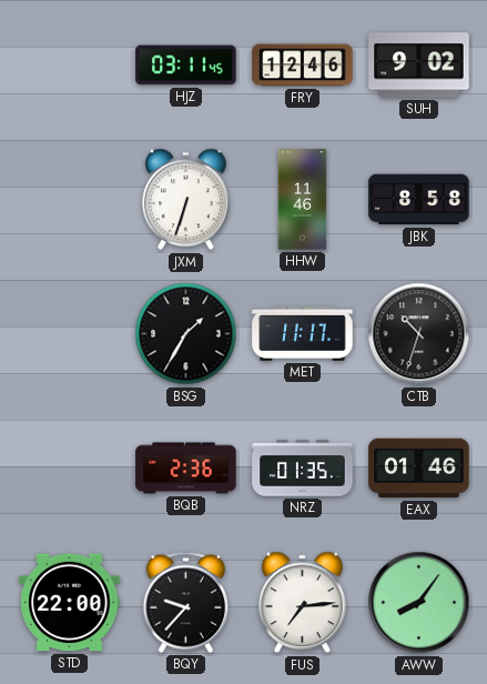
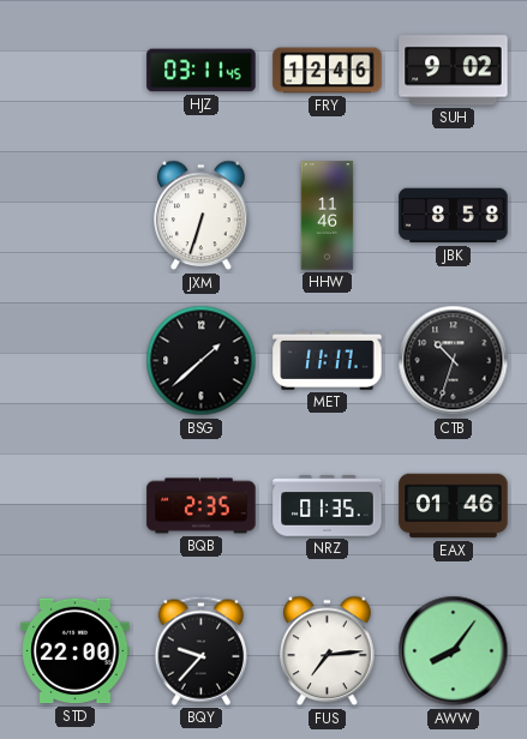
BSG: 1:35 -> 1:38 (202, 361)
BQB: 2:36 -> 2:35 (202, 506)
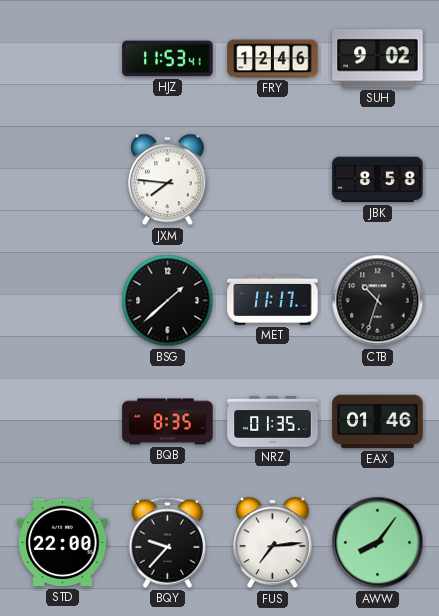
HJZ: 03:11 -> 11:53 (168, 59)
JXM: 6:33 -> 7:46 (168, 180)
HHW: 11:46 -> none (328, 216)
BQB: 2:35 -> 8:35 (168, 422)
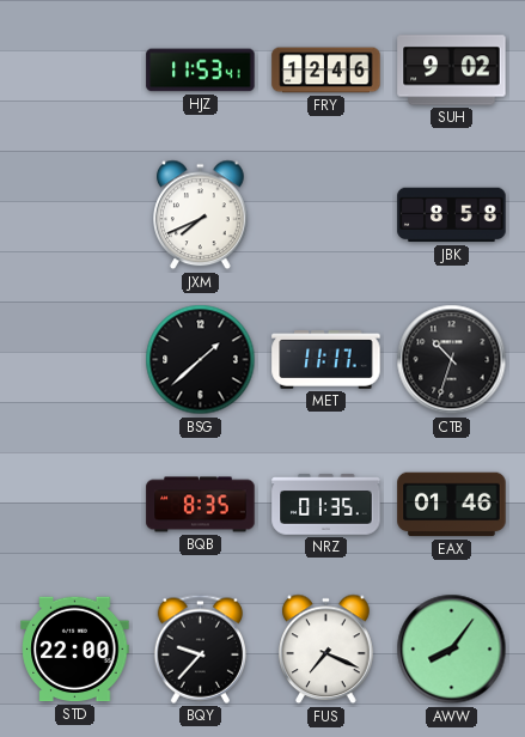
JXM: 7:46 -> 7:41 (201, 215)
FUS: 7:14 -> 7:19 (326, 650)
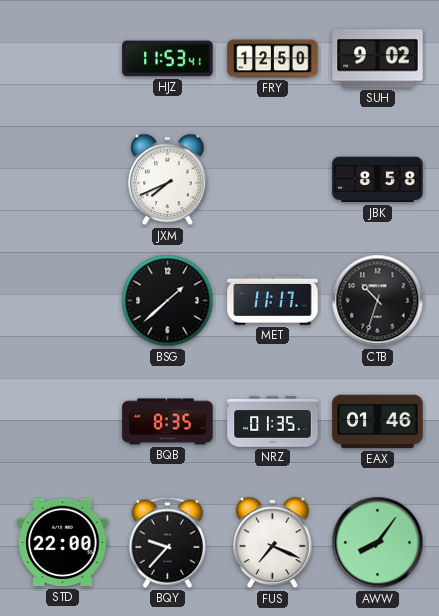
FRY: 12:46 -> 12:50 (273, 59)
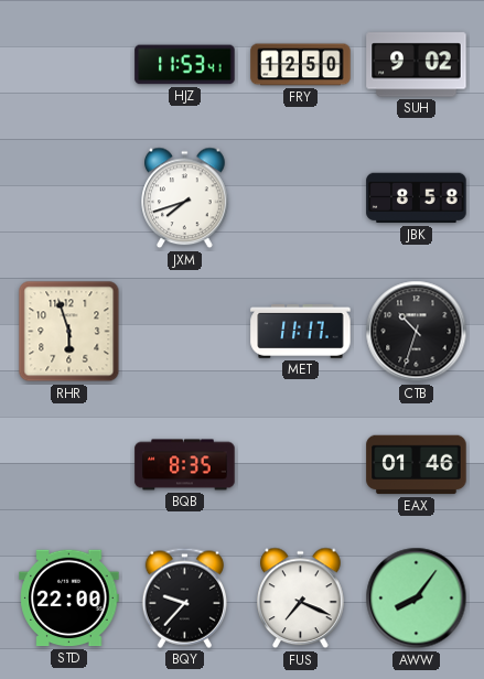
JXM: 7:41 -> 7:42 (185, 198)
RHR: none -> 5:57 (69, 332)
BSG: 1:38 -> none (168, 301)
NRZ: 01:35 -> none (273, 422)
